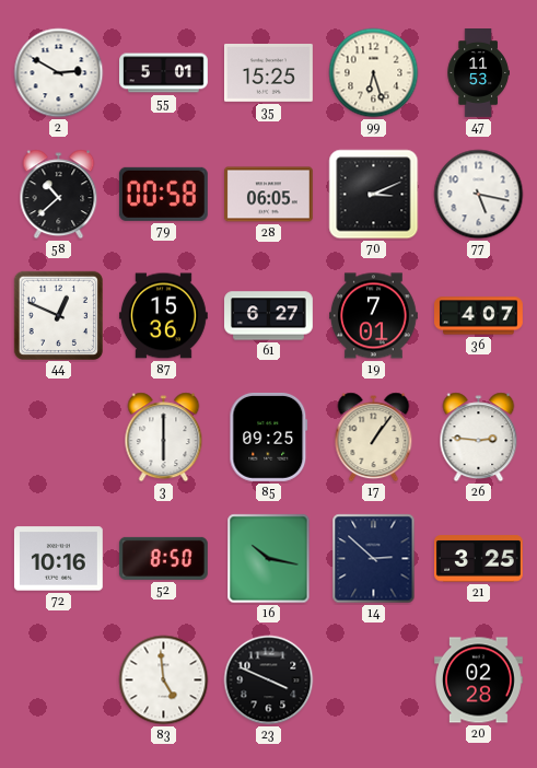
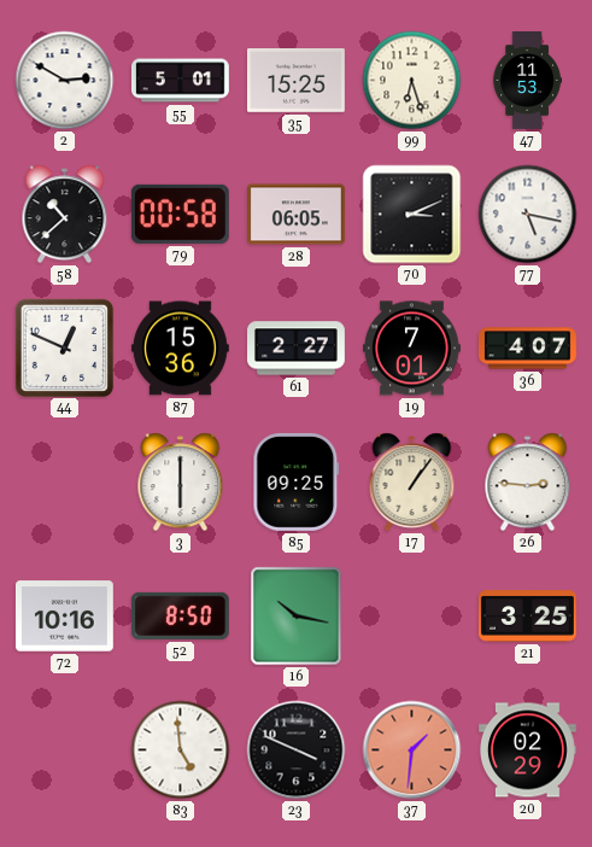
61: 6:27 -> 2:27 (297, 349)
14: 2:52 -> none (374, 559)
37: none -> 1:31 (412, 750)
20: 02:28 -> 02:29 (528, 750)
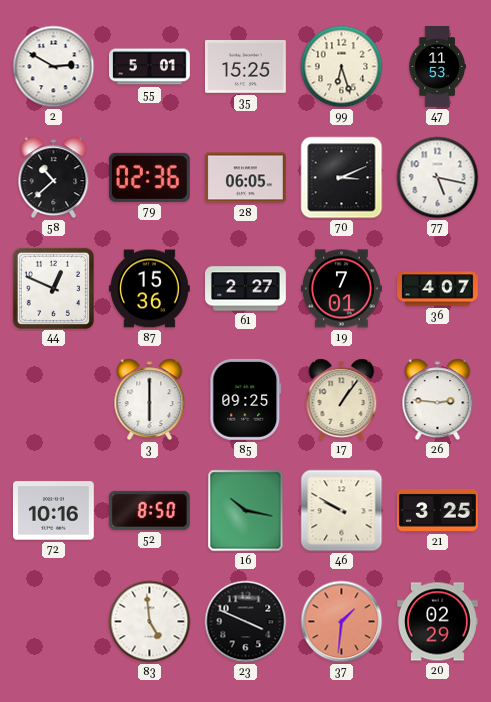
79: 00:58 -> 02:36 (149, 177)
46: none -> 9:50 (342, 511)
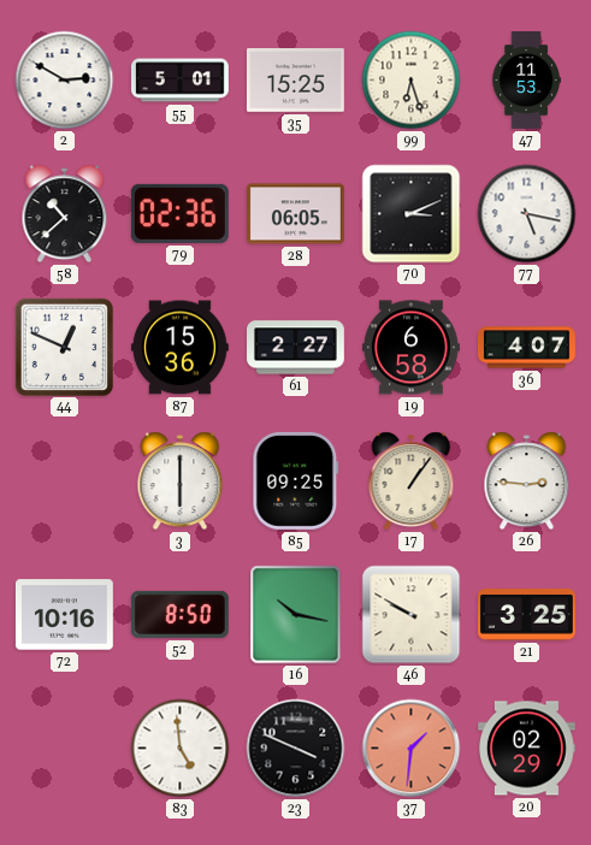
19: 7:01 -> 6:58 (412, 348)
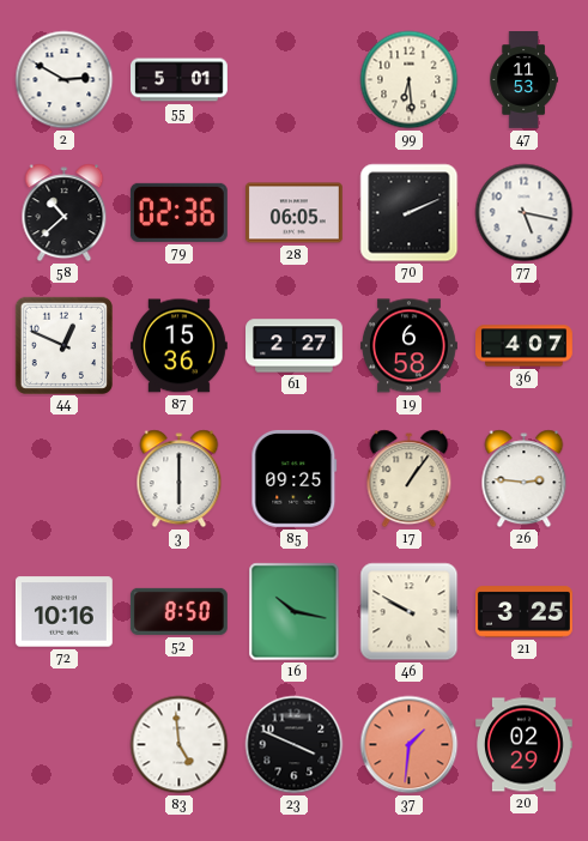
35: 15:25 -> none (296, 81)
99: 6:27 -> 6:29 (410, 80)
70: 3:11 -> 2:11 (410, 213)
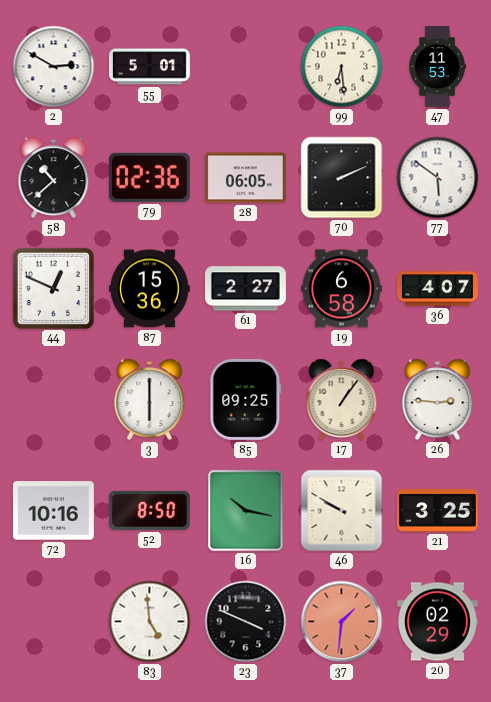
77: 5:17 -> 5:51 (438, 178)
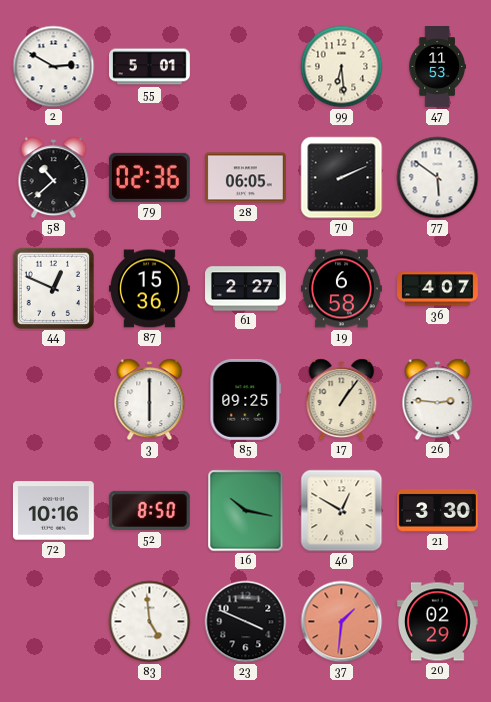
46: 9:50 -> 12:50 (342, 511)
21: 3:25 -> 3:30 (438, 511)
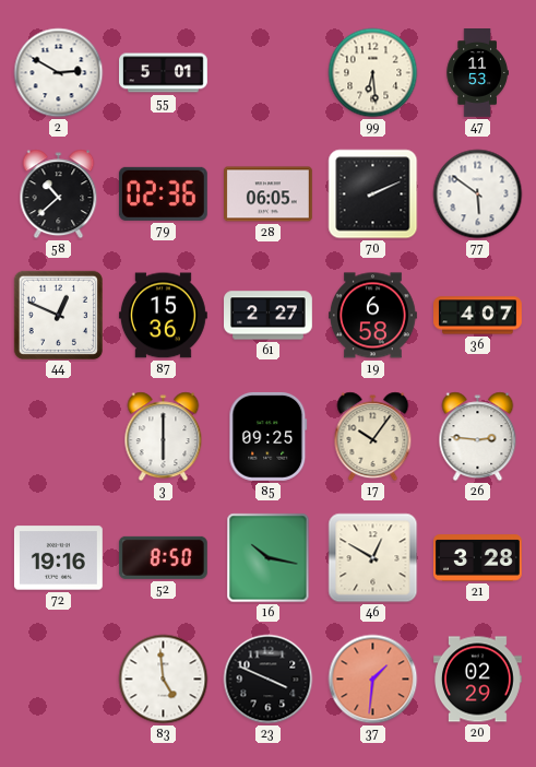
17: 1:06 -> 10:06 (373, 437)
72: 10:16 -> 19:16 (58, 558)
21: 3:30 -> 3:28 (478, 558)
